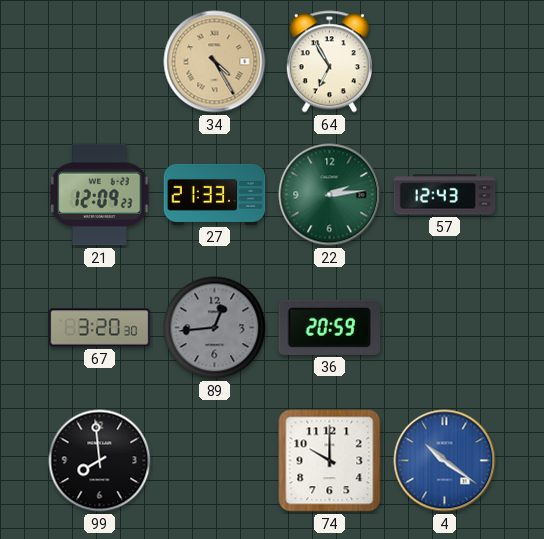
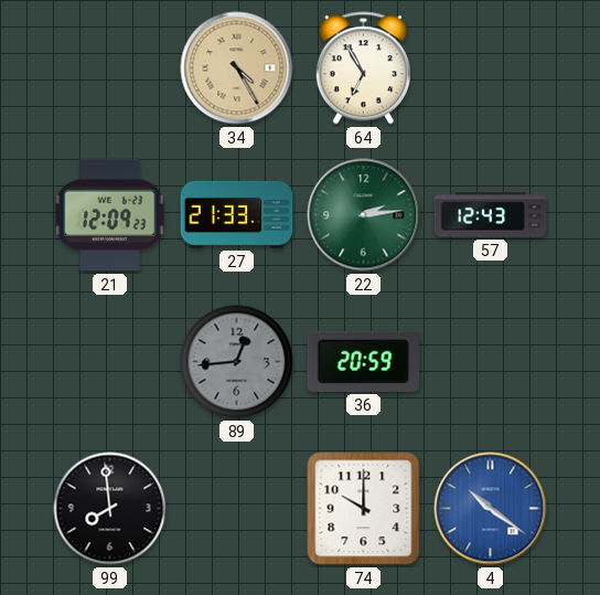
67: 3:20 -> none (100, 328)
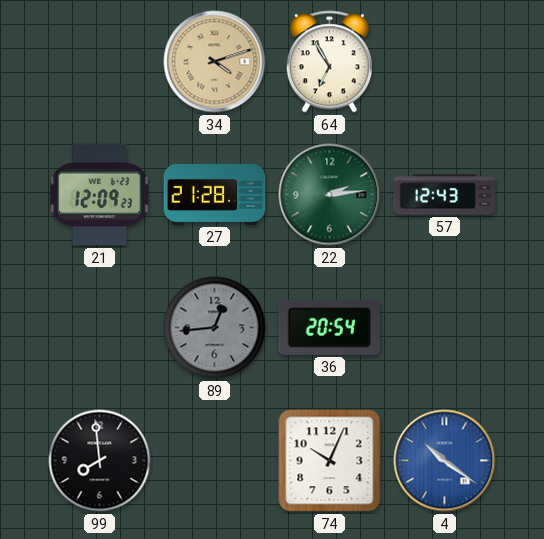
34: 4:25 -> 4:12 (215, 62)
27: 21:33 -> 21:28 (215, 194)
36: 20:59 -> 20:54 (330, 327)
74: 10:00 -> 10:04 (330, 461)
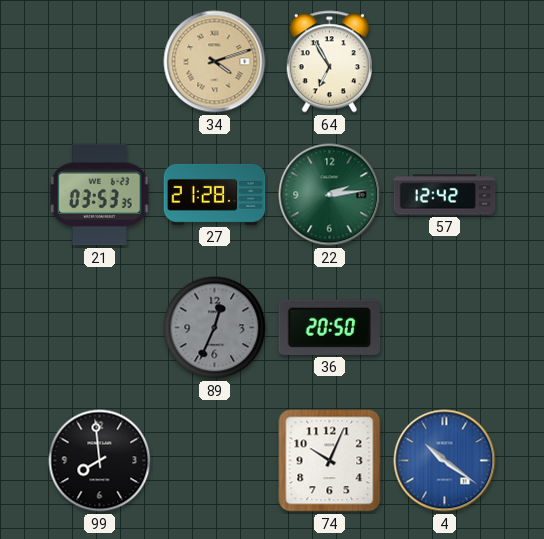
21: 12:09 -> 03:53 (100, 195)
57: 12:43 -> 12:42 (445, 195)
89: 12:44 -> 12:34 (215, 328)
36: 20:54 -> 20:50 (330, 327)
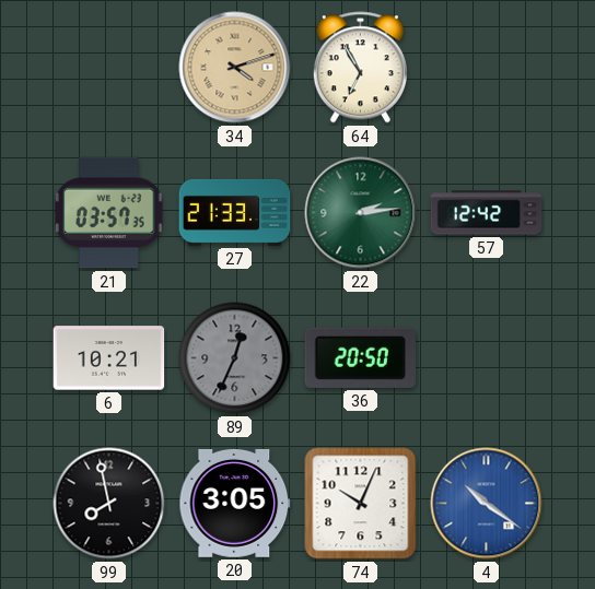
21: 03:53 -> 03:57 (109, 213)
27: 21:28 -> 21:33 (235, 212)
6: none -> 10:21 (109, 358)
99: 7:59 -> 7:58 (109, 504)
20: none -> 3:05 (235, 503)
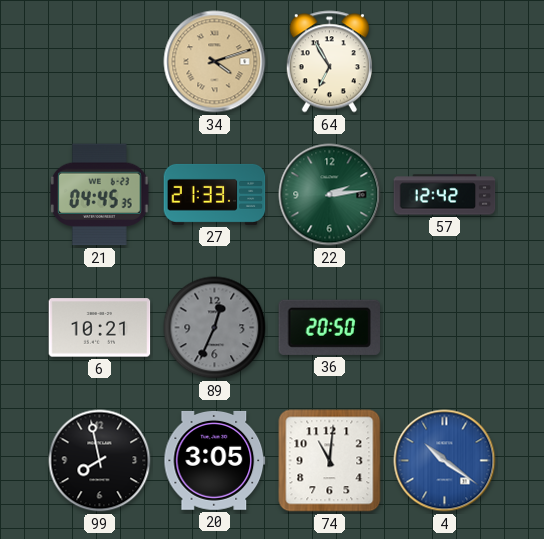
21: 03:57 -> 04:45 (100, 195)
74: 10:04 -> 11:01 (330, 461)
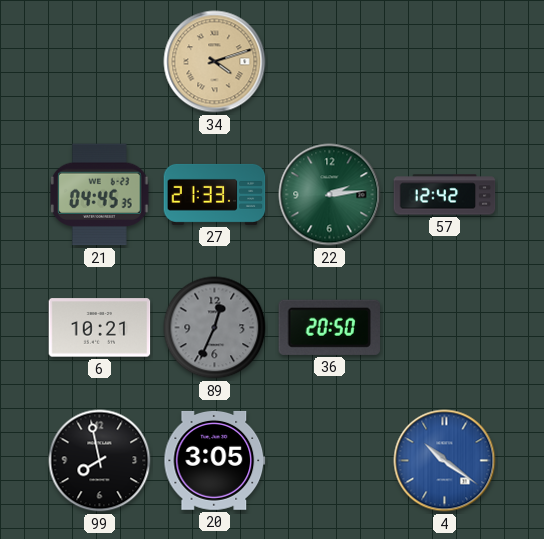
64: 6:55 -> none (329, 62)
74: 11:01 -> none (330, 461)
